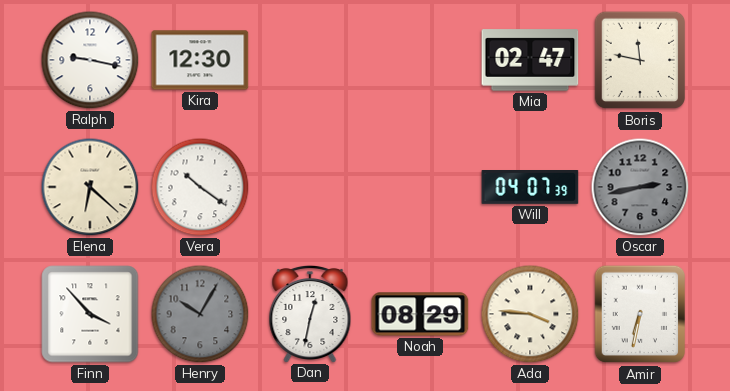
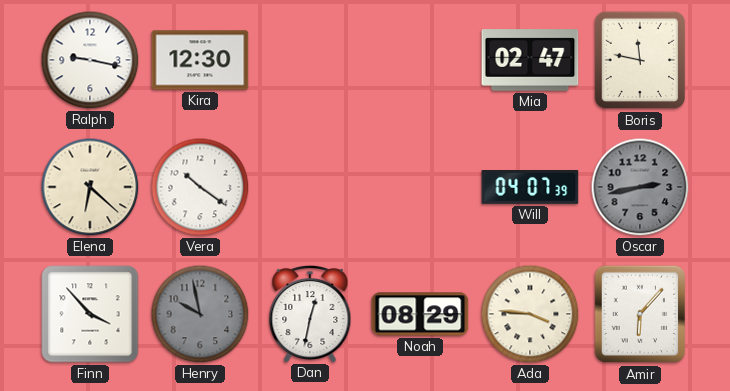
Henry: 10:05 -> 9:58 (200, 314)
Amir: 6:32 -> 6:07 (640, 314)
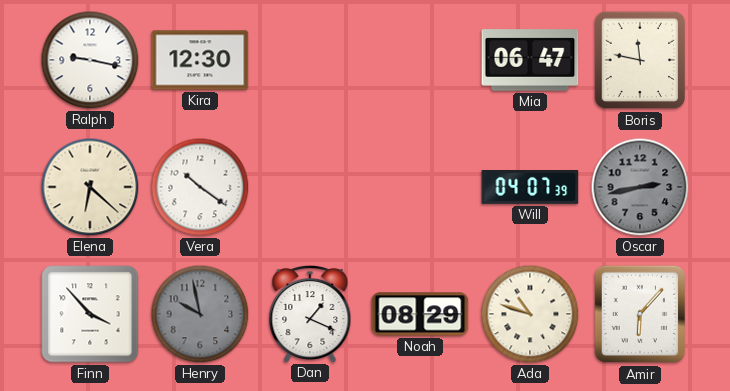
Mia: 02:47 -> 06:47 (530, 60)
Dan: 12:32 -> 1:19 (310, 313)
Ada: 3:46 -> 10:48 (530, 314)
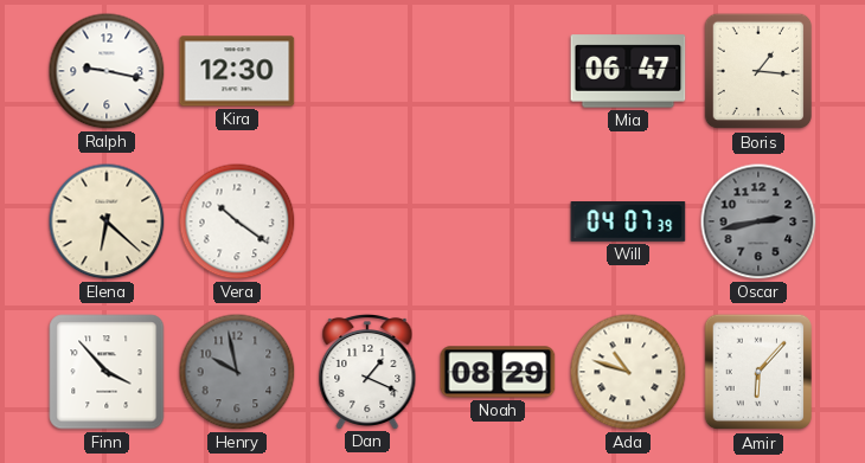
Boris: 11:47 -> 1:16 (758, 71)
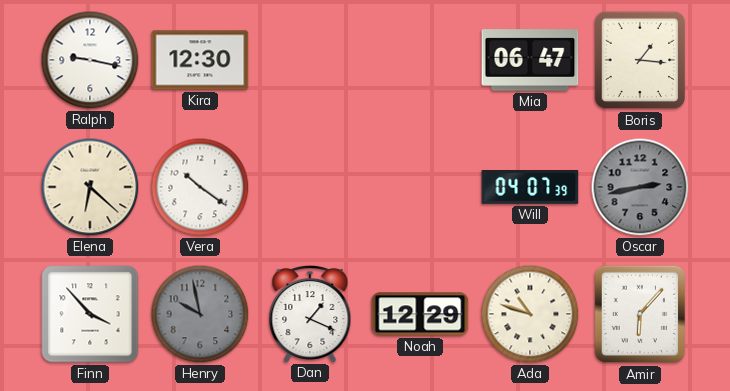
Noah: 08:29 -> 12:29 (420, 314)
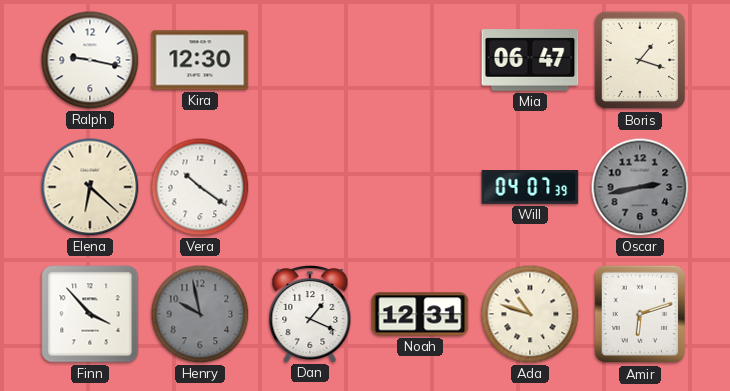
Boris: 1:16 -> 1:18 (640, 60)
Noah: 12:29 -> 12:31 (420, 314)
Amir: 6:07 -> 6:12 (640, 314)
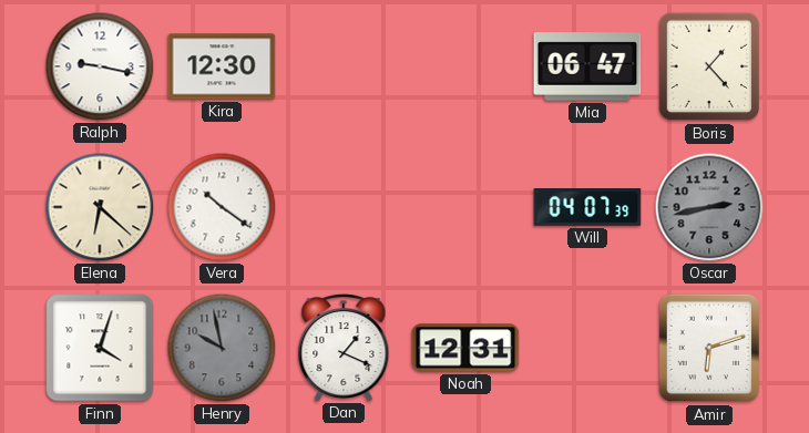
Boris: 1:18 -> 1:23 (709, 66)
Finn: 3:53 -> 4:03 (100, 348)
Ada: 10:48 -> none (530, 314)
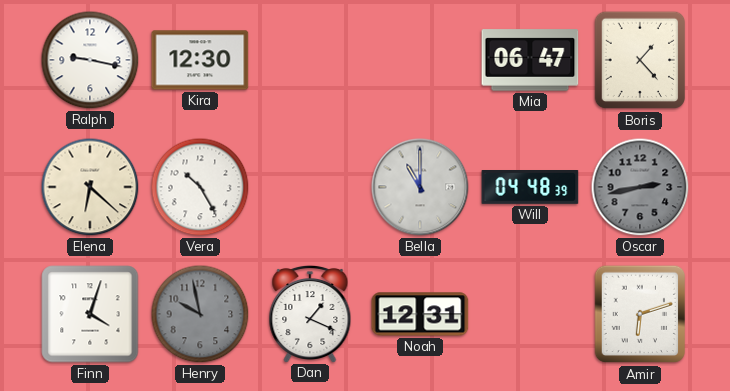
Vera: 10:21 -> 10:25 (200, 187)
Bella: none -> 11:00 (420, 187)
Will: 04:07 -> 04:48 (530, 188)
